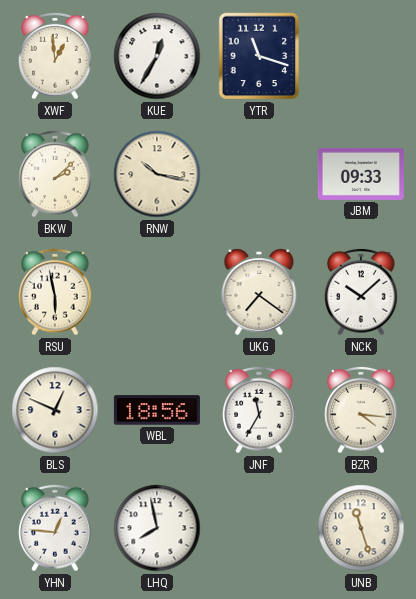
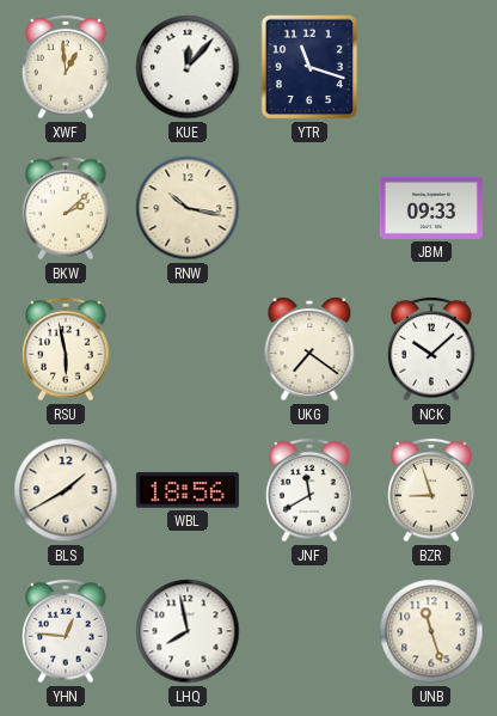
KUE: 12:35 -> 12:07 (188, 67)
BLS: 12:49 -> 1:40 (66, 490)
JNF: 11:35 -> 11:40 (309, 490)
BZR: 4:16 -> 8:57 (431, 490)
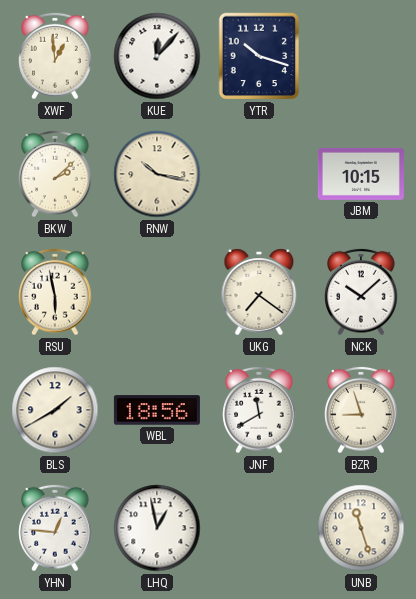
YTR: 11:18 -> 10:18 (259, 56)
JBM: 09:33 -> 10:15 (361, 174)
LHQ: 7:58 -> 12:58 (157, 528)
